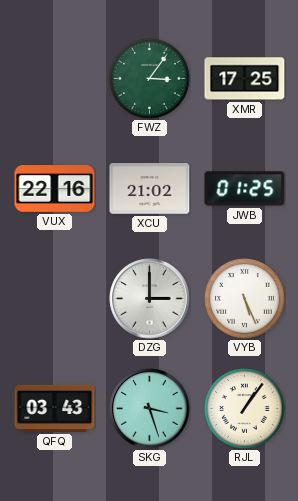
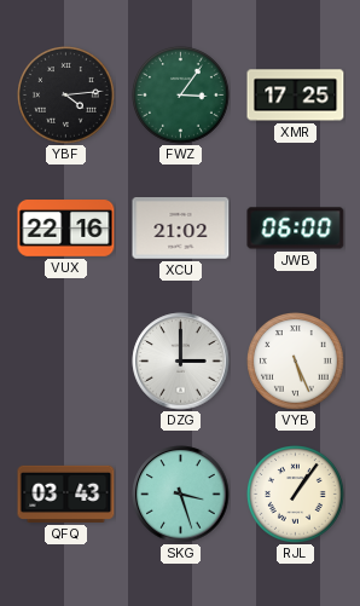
YBF: none -> 4:14 (66, 96)
JWB: 01:25 -> 06:00 (296, 229)
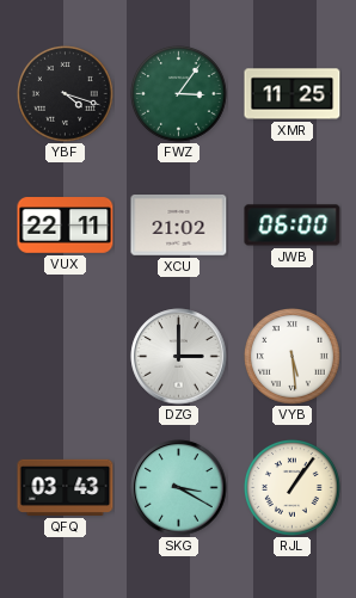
YBF: 4:14 -> 4:18 (66, 94)
XMR: 17:25 -> 11:25 (293, 94)
VUX: 22:16 -> 22:11 (66, 226)
VYB: 5:26 -> 5:29 (293, 357)
SKG: 3:27 -> 3:20 (179, 488)
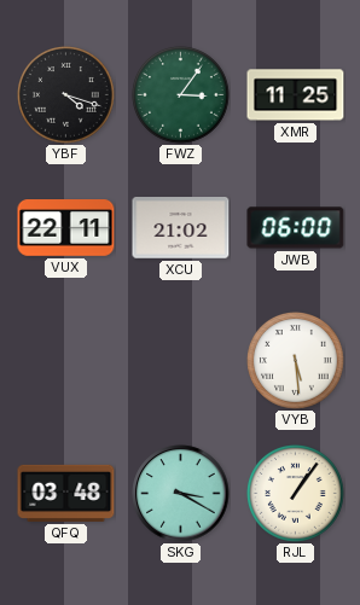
DZG: 3:00 -> none (179, 357)
QFQ: 03:43 -> 03:48 (66, 493)
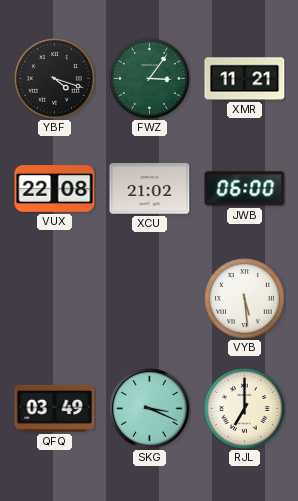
XMR: 11:25 -> 11:21 (245, 79)
VUX: 22:11 -> 22:08 (55, 189)
QFQ: 03:48 -> 03:49 (55, 408)
SKG: 3:20 -> 3:19 (150, 409)
RJL: 1:06 -> 7:00 (245, 409)
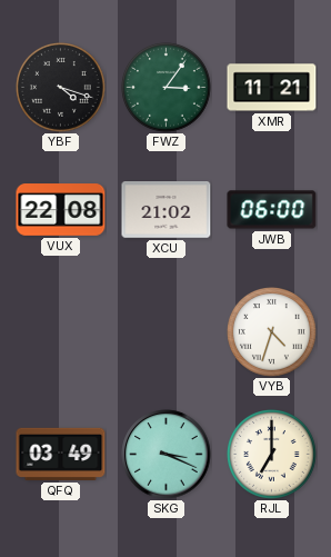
VYB: 5:29 -> 4:33 (272, 332)
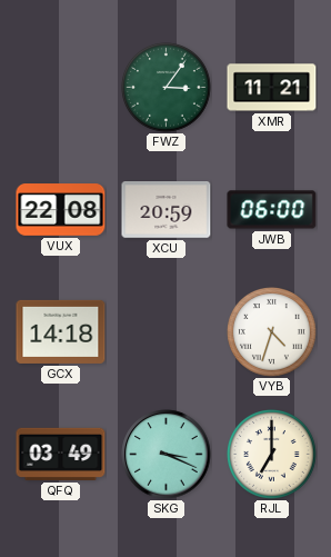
YBF: 4:18 -> none (61, 88)
XCU: 21:02 -> 20:59 (167, 210)
GCX: none -> 14:18 (61, 331)
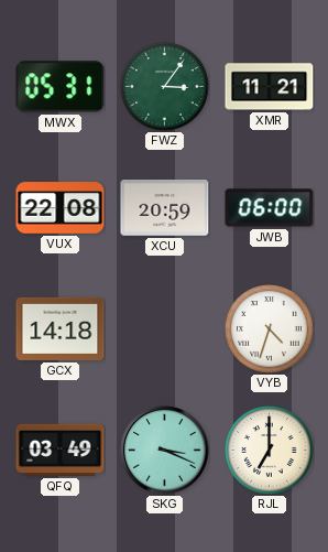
MWX: none -> 05:31 (61, 87)
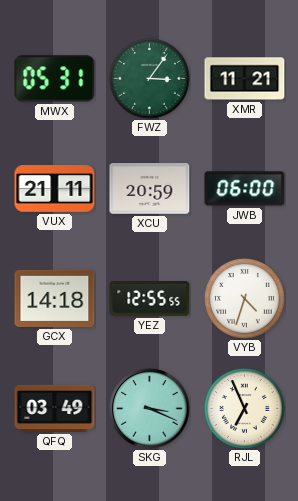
VUX: 22:08 -> 21:11 (55, 189)
YEZ: none -> 12:55 (150, 299)
RJL: 7:00 -> 6:56 (245, 409)
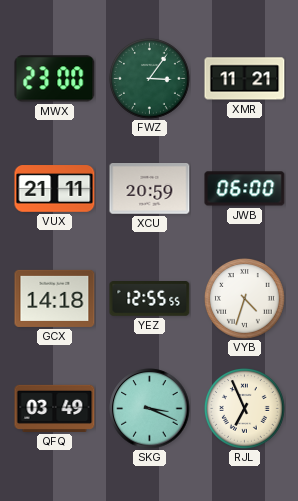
MWX: 05:31 -> 23:00 (55, 79)
